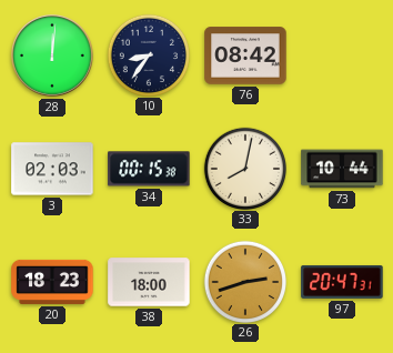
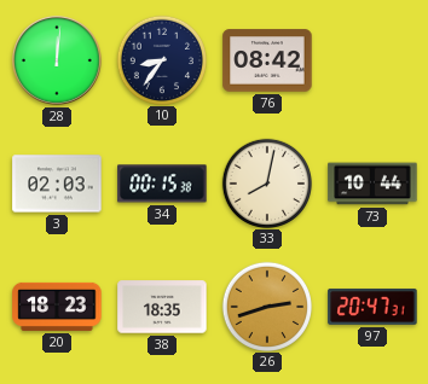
38: 18:00 -> 18:35 (162, 307)
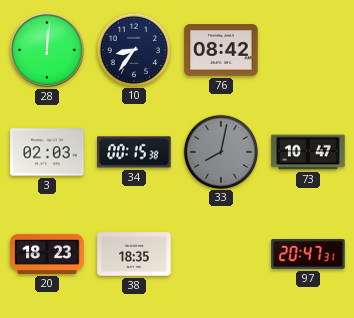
33 dial: cream -> grey (220, 151)
73: 10:44 -> 10:47 (308, 152)
26: 2:42 -> none (266, 306)
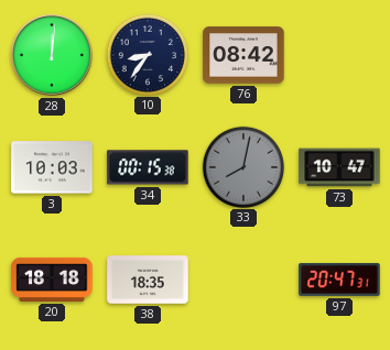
3: 02:03 -> 10:03 (52, 167)
20: 18:23 -> 18:18 (52, 280)
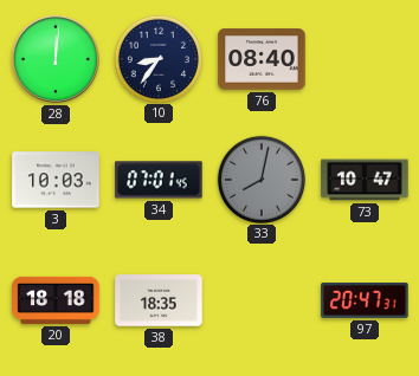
76: 08:42 -> 08:40 (262, 59)
34: 00:15 -> 07:01 (159, 180)
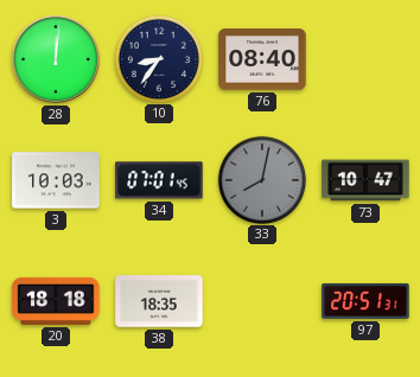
97: 20:47 -> 20:51 (365, 301)
